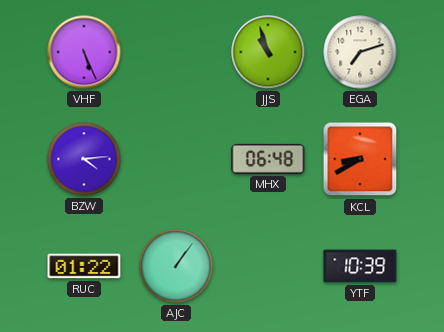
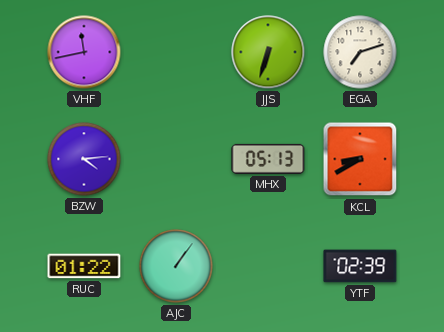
VHF: 5:26 -> 11:43 (84, 52)
JJS: 10:57 -> 6:33 (268, 52)
MHX: 06:48 -> 05:13 (268, 159)
YTF: 10:39 -> 02:39 (360, 266)
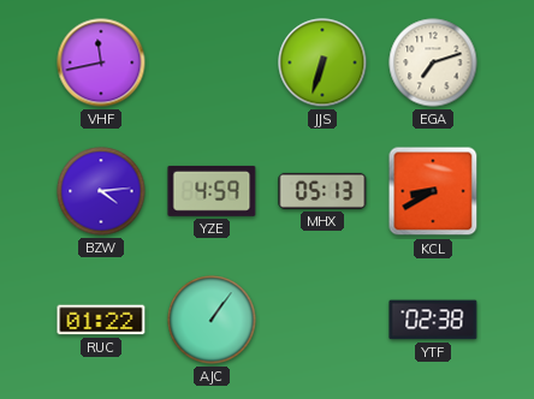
YZE: none -> 4:59 (212, 191)
YTF: 02:39 -> 02:38 (433, 320)
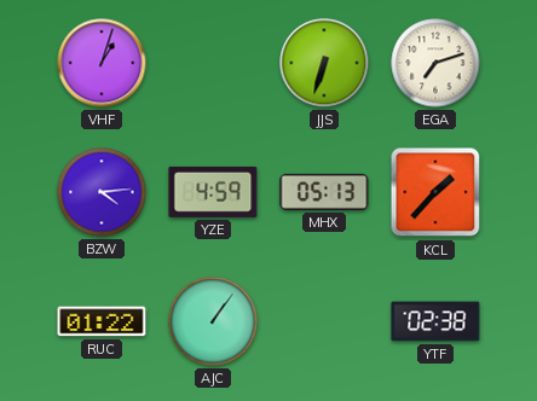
VHF: 11:43 -> 1:03 (102, 63)
KCL: 8:40 -> 1:37 (435, 192)
